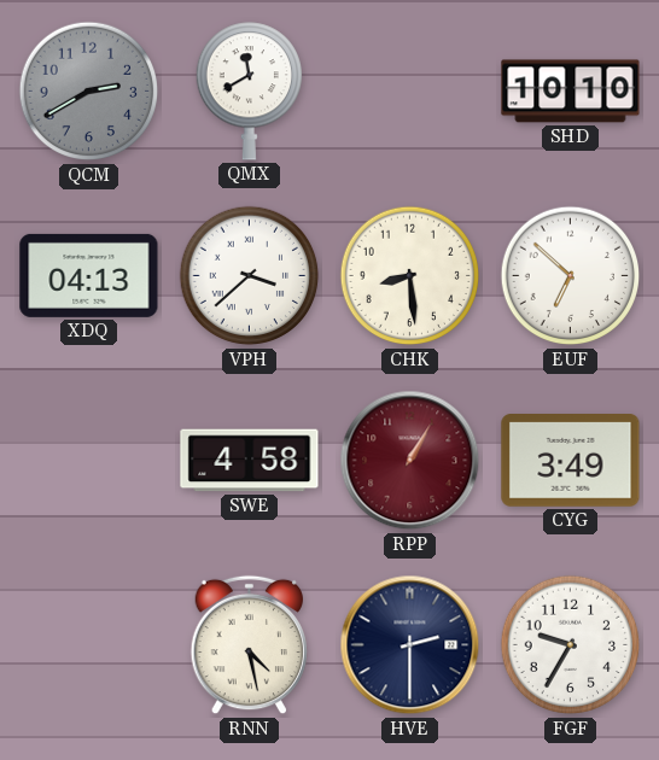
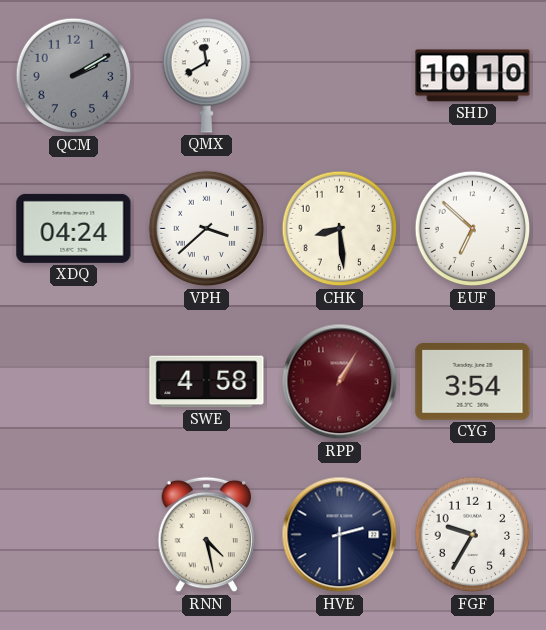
QCM: 2:40 -> 2:10 (74, 76)
XDQ: 04:13 -> 04:24 (74, 228)
CYG: 3:49 -> 3:54 (473, 382)
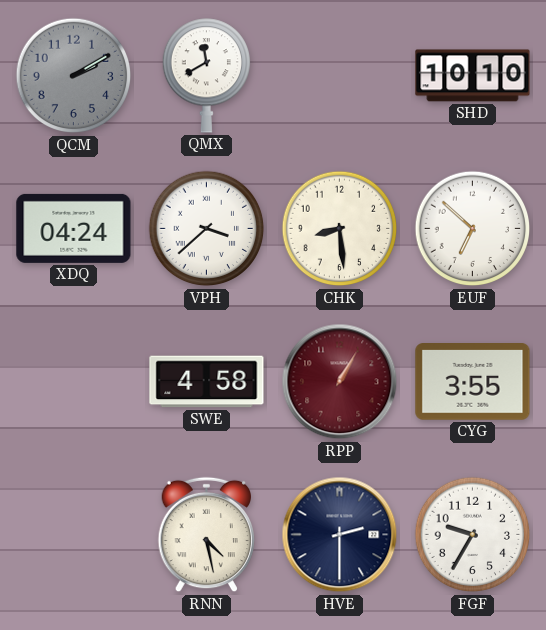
CYG: 3:54 -> 3:55 (473, 382)
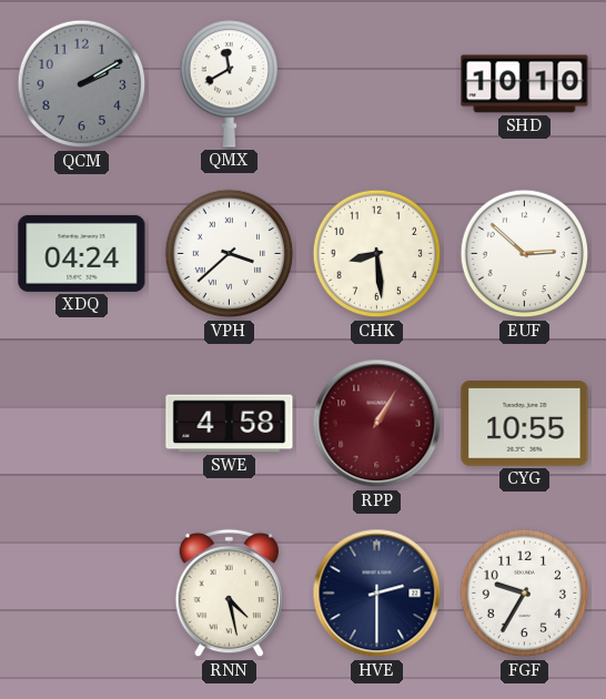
EUF: 6:52 -> 2:52 (525, 254)
CYG: 3:55 -> 10:55 (525, 424)
